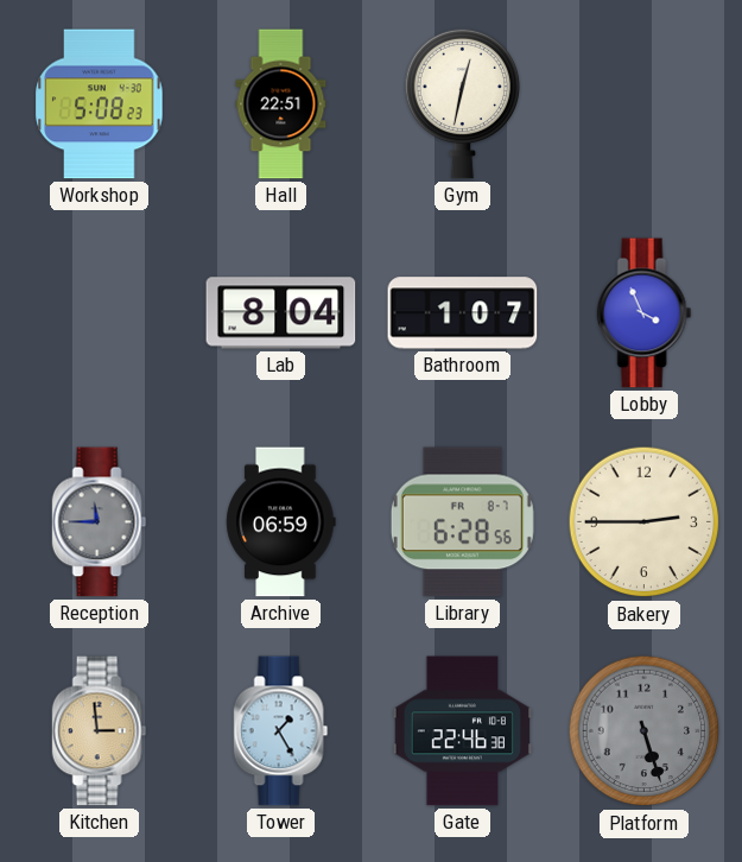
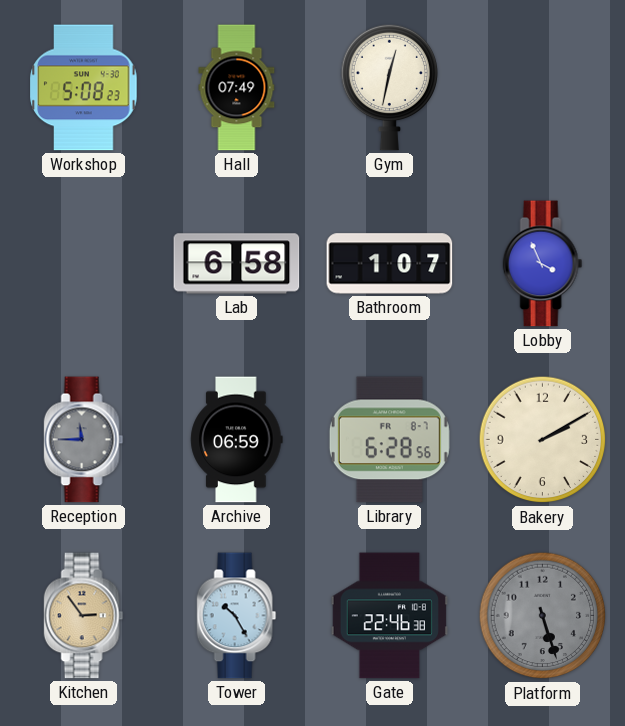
Hall: 22:51 -> 07:49 (237, 88)
Lab: 8:04 -> 6:58 (237, 264)
Bakery: 2:45 -> 2:10 (543, 440)
Kitchen: 2:59 -> 2:54 (84, 616)
Tower: 1:25 -> 10:25 (237, 616)
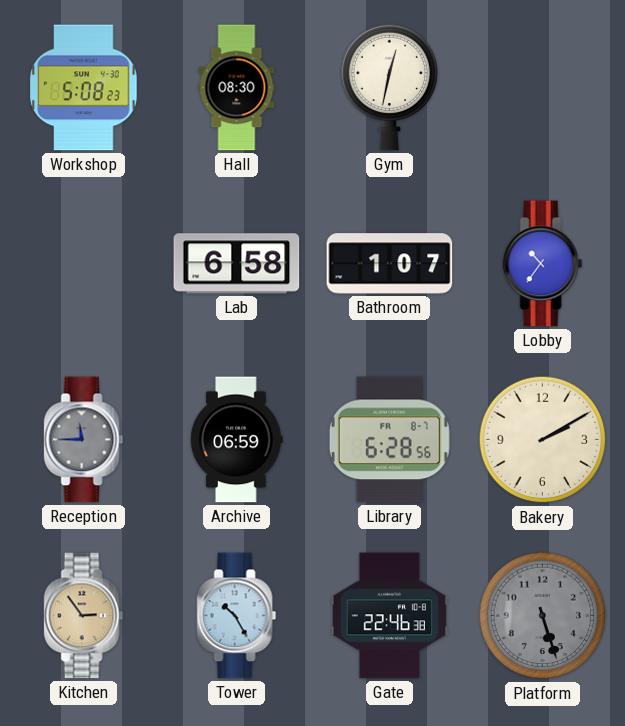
Hall: 07:49 -> 08:30 (237, 88)
Lobby: 3:56 -> 10:36 (543, 264)
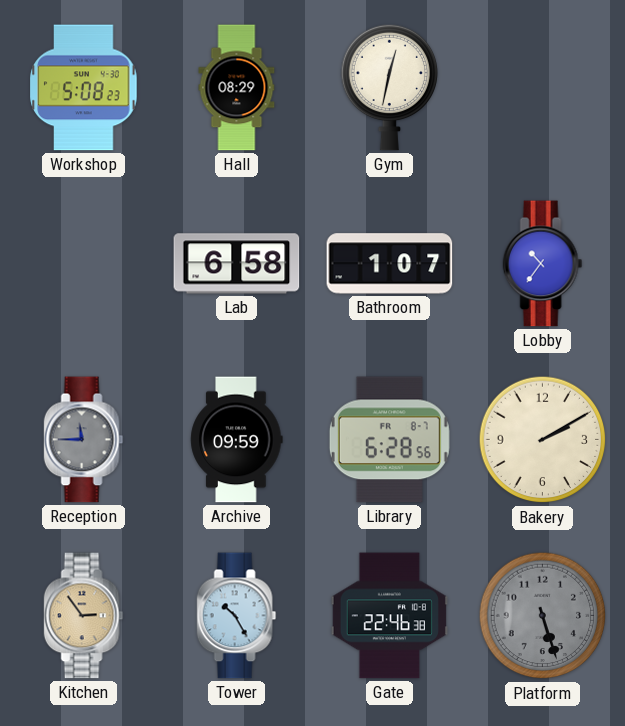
Hall: 08:30 -> 08:29 (237, 88)
Archive: 06:59 -> 09:59 (237, 440)
